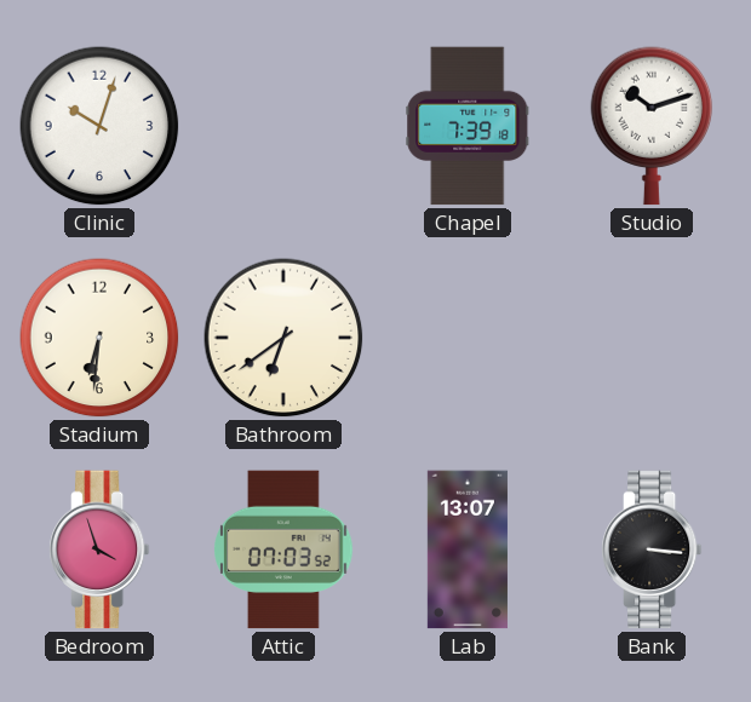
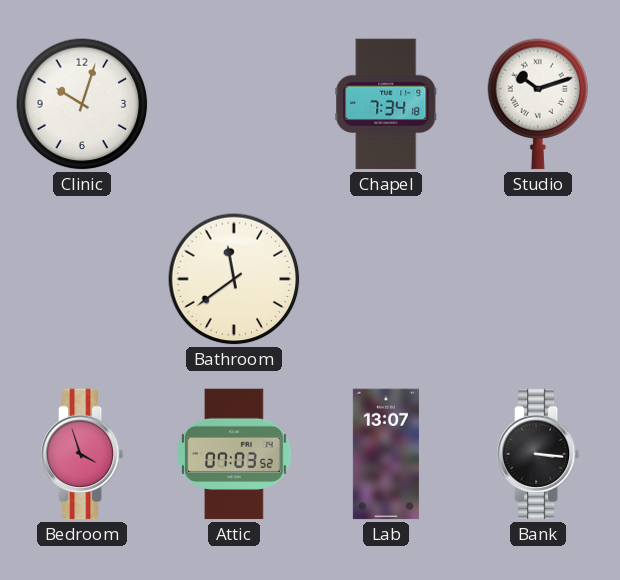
Chapel: 7:39 -> 7:34 (386, 104)
Stadium: 6:31 -> none (99, 338)
Bathroom: 6:39 -> 11:39 (234, 279)
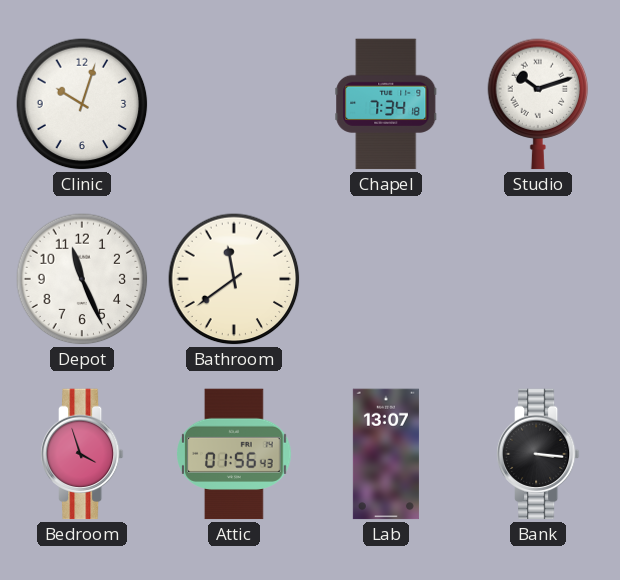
Depot: none -> 11:26 (82, 279)
Attic: 07:03 -> 01:56 (234, 454)
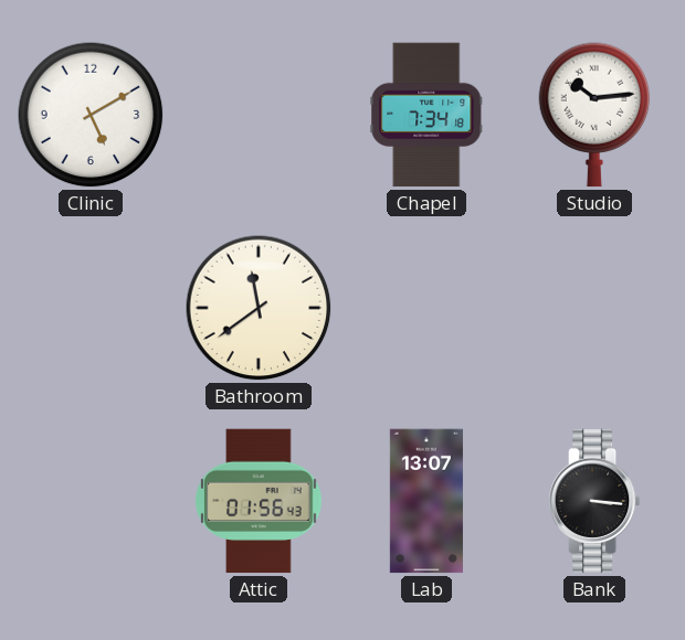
Clinic: 10:03 -> 5:10 (91, 115)
Studio: 10:12 -> 10:14 (594, 115)
Depot: 11:26 -> none (82, 279)
Bedroom: 3:57 -> none (82, 454)
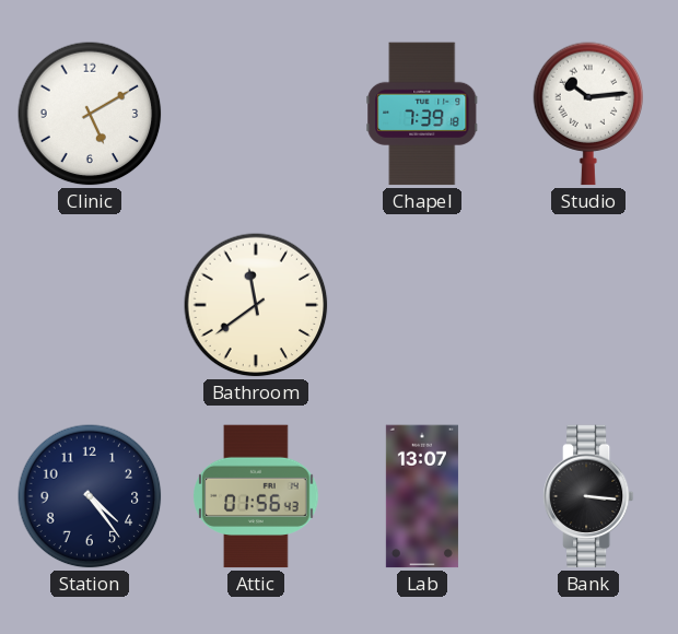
Chapel: 7:34 -> 7:39 (422, 114)
Station: none -> 4:24 (90, 496)
